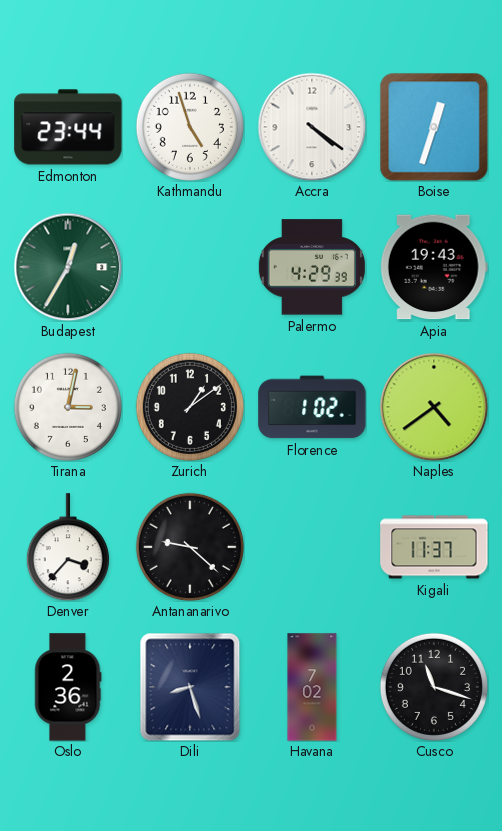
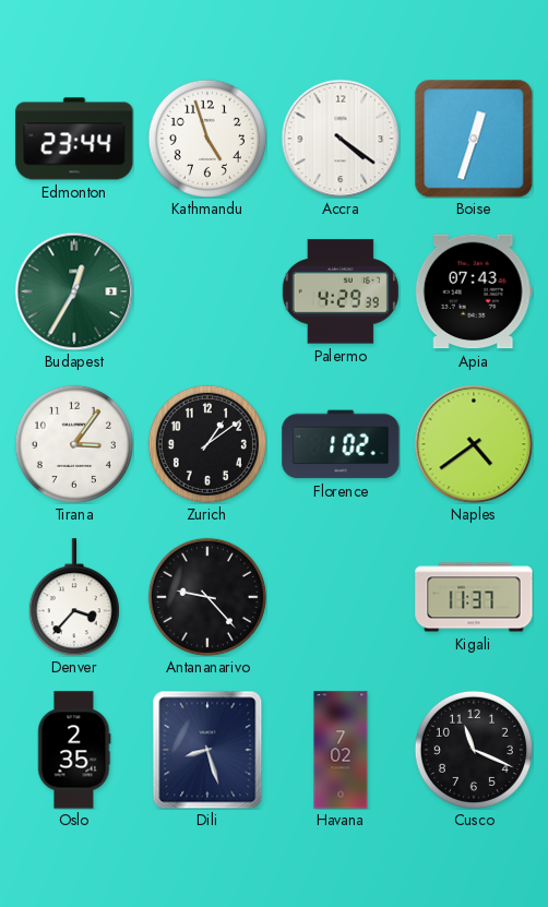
Apia: 19:43 -> 07:43 (474, 291)
Tirana: 3:02 -> 3:06 (74, 444)
Antananarivo: 9:22 -> 9:23 (207, 597)
Oslo: 2:36 -> 2:35 (74, 750)
Cusco: 11:18 -> 11:19 (474, 750)
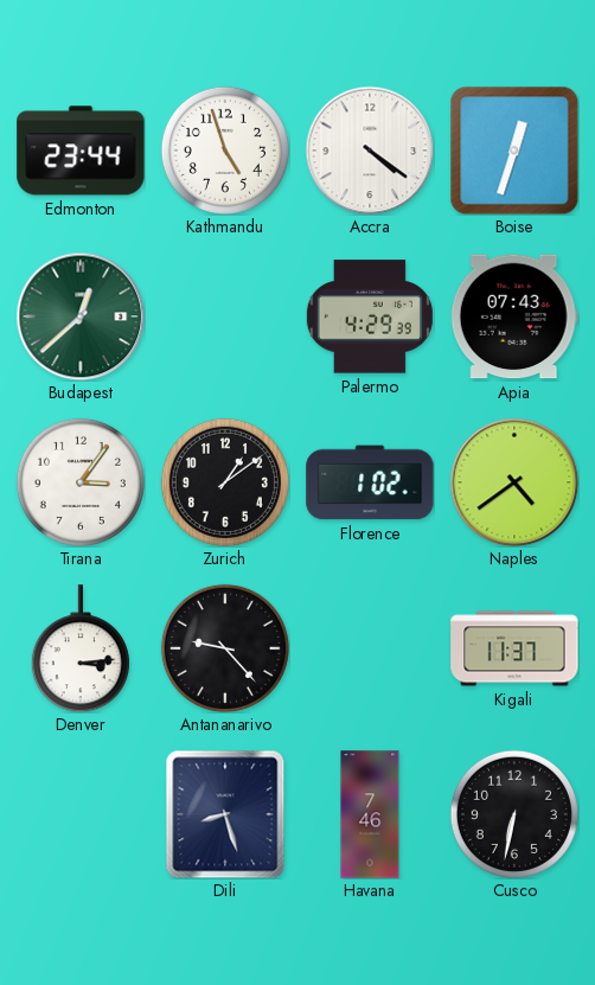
Budapest: 12:35 -> 12:38 (81, 316)
Denver: 3:37 -> 3:14 (81, 648)
Oslo: 2:35 -> none (74, 750)
Havana: 7:02 -> 7:46 (370, 814)
Cusco: 11:19 -> 6:32 (514, 814)
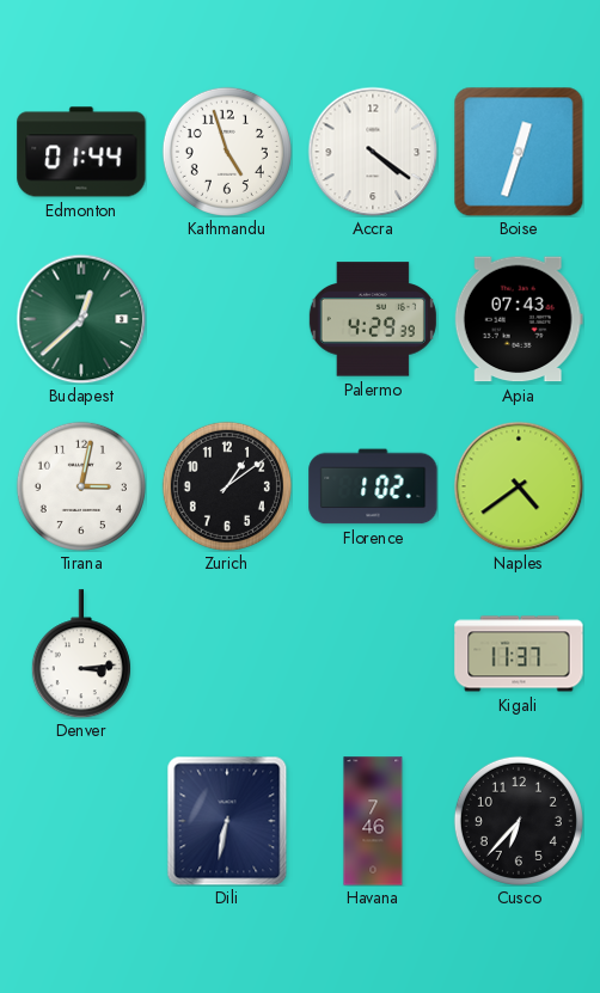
Edmonton: 23:44 -> 01:44 (81, 152)
Tirana: 3:06 -> 3:02 (81, 486)
Antananarivo: 9:23 -> none (225, 648)
Dili: 8:27 -> 6:32 (227, 821)
Cusco: 6:32 -> 6:37 (519, 821)
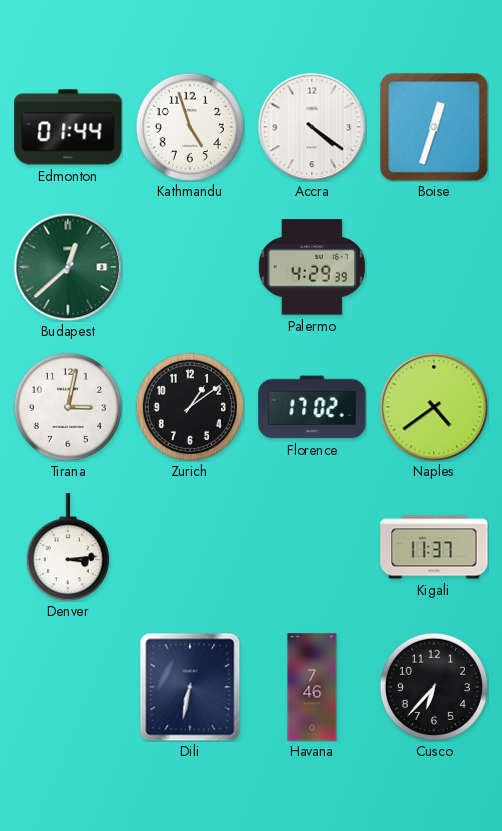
Apia: 07:43 -> none (519, 319)
Florence: 1:02 -> 17:02 (312, 407)
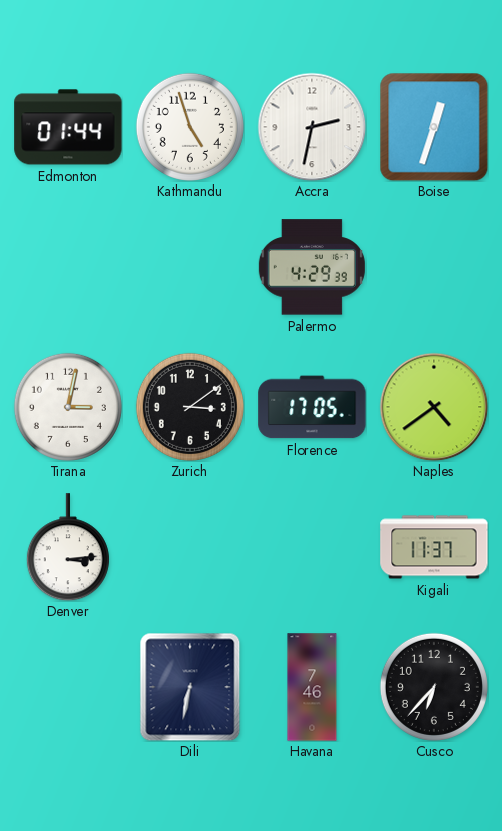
Accra: 4:21 -> 2:32 (312, 127)
Budapest: 12:38 -> none (68, 267)
Zurich: 1:09 -> 3:09 (190, 407)
Florence: 17:02 -> 17:05 (312, 407)
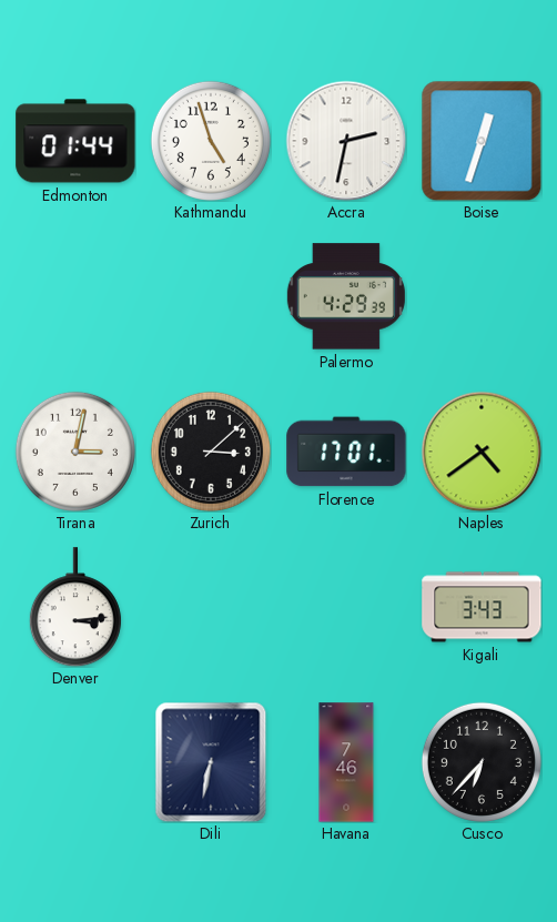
Zurich: 3:09 -> 3:08 (211, 452)
Florence: 17:05 -> 17:01 (346, 452)
Kigali: 11:37 -> 3:43 (482, 607)
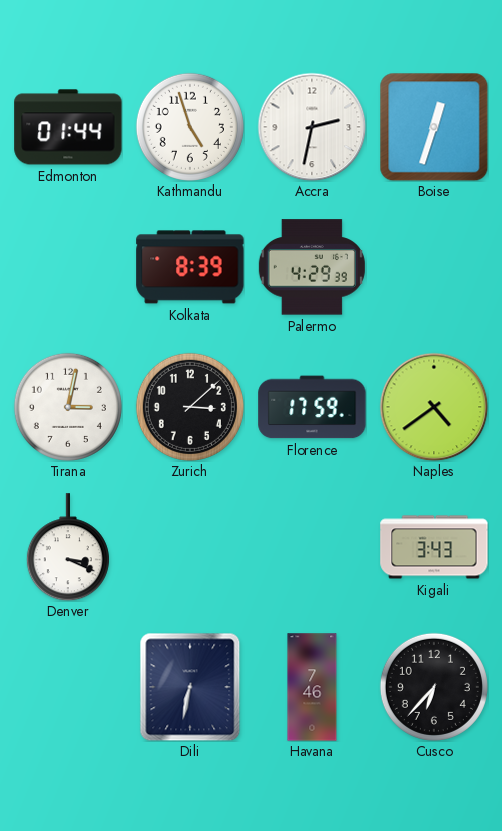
Kolkata: none -> 8:39 (190, 267)
Florence: 17:01 -> 17:59 (312, 407)
Denver: 3:14 -> 3:19 (68, 547)
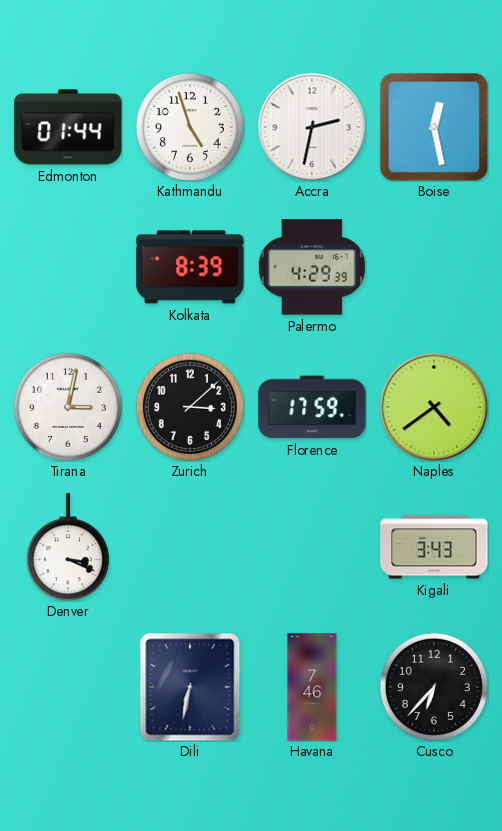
Boise: 12:33 -> 12:28 (434, 127)
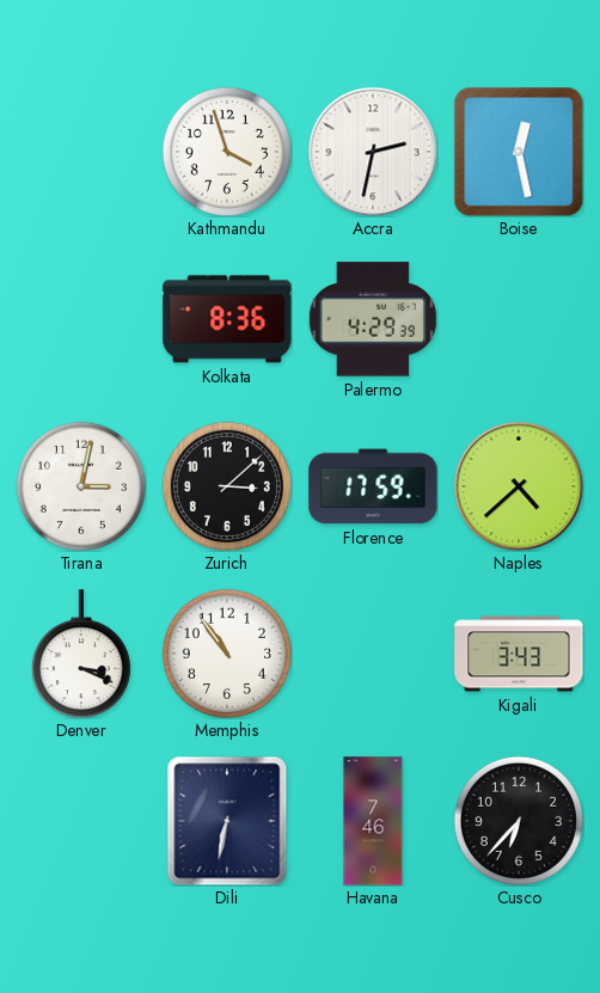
Edmonton: 01:44 -> none (68, 127)
Kathmandu: 4:57 -> 3:57 (227, 152)
Kolkata: 8:39 -> 8:36 (227, 319)
Naples: 4:39 -> 4:38 (519, 486)
Memphis: none -> 10:54 (227, 654)
